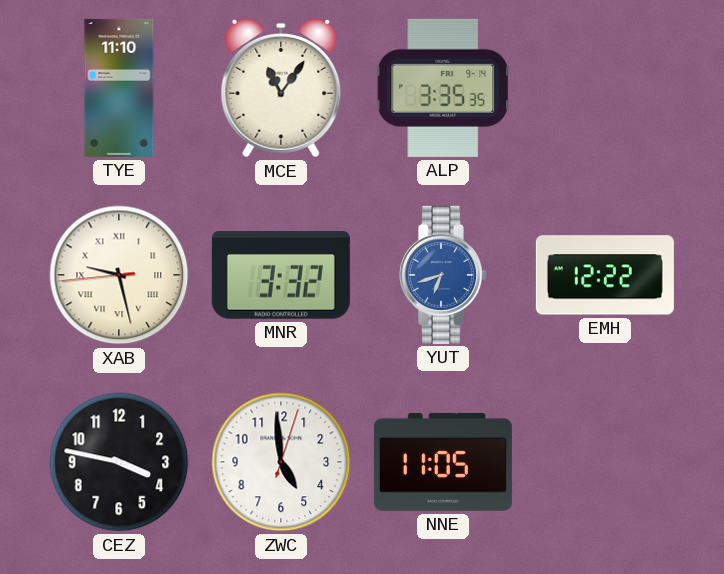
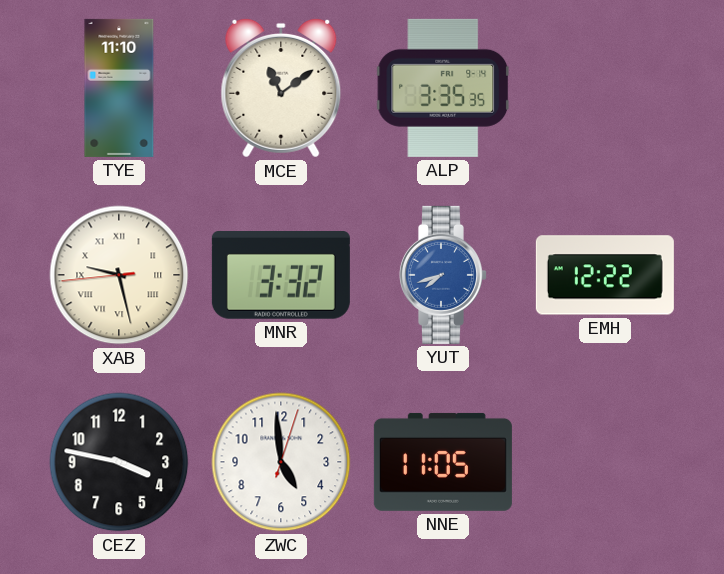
MCE: 11:06 -> 11:09 (281, 88)
YUT: 6:42 -> 7:42 (443, 275)
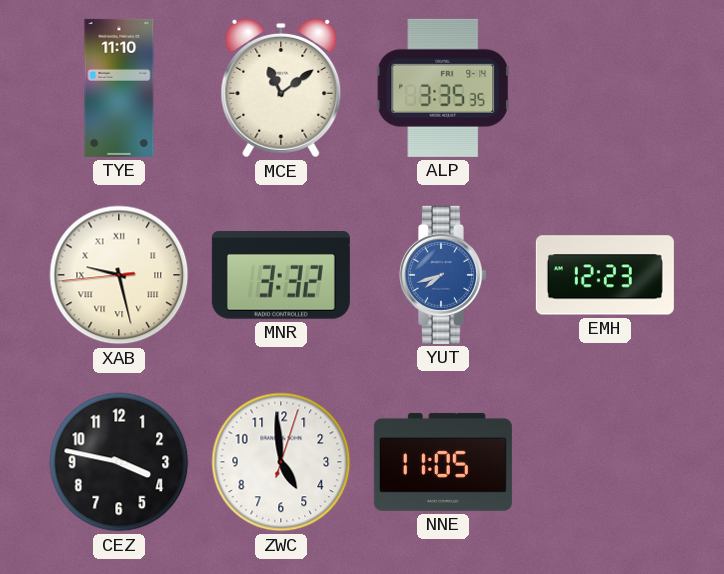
EMH: 12:22 -> 12:23 (605, 275)
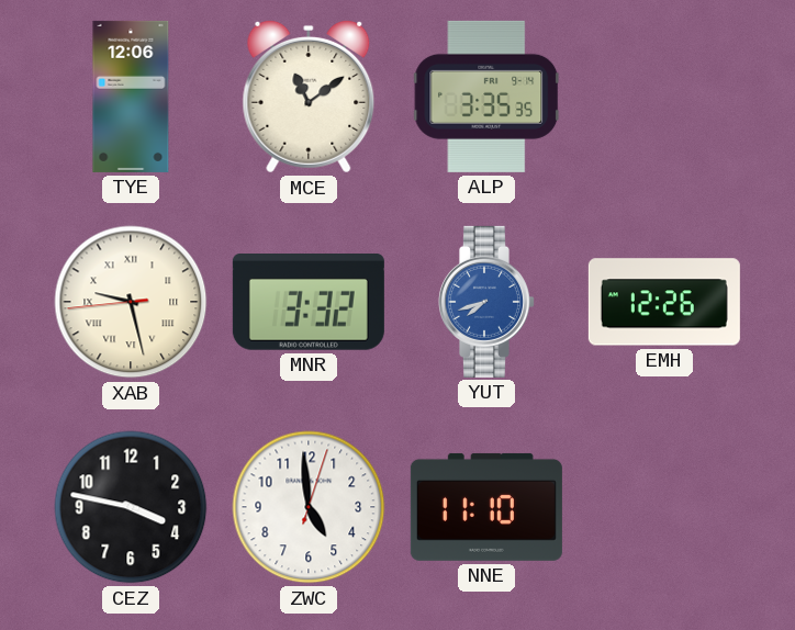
TYE: 11:10 -> 12:06 (131, 97)
EMH: 12:23 -> 12:26 (664, 302)
NNE: 11:05 -> 11:10 (486, 507)
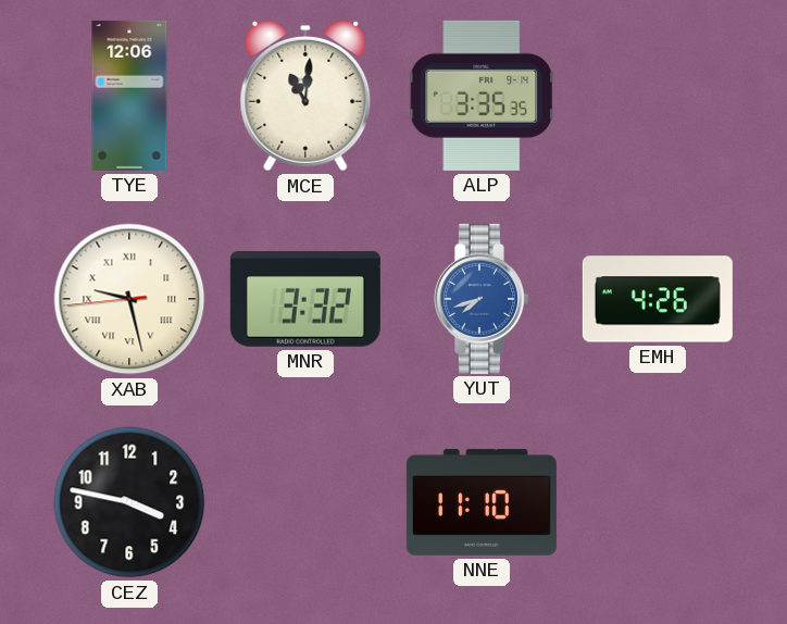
MCE: 11:09 -> 11:01 (305, 96)
EMH: 12:26 -> 4:26 (658, 299)
ZWC: 4:59 -> none (309, 507)
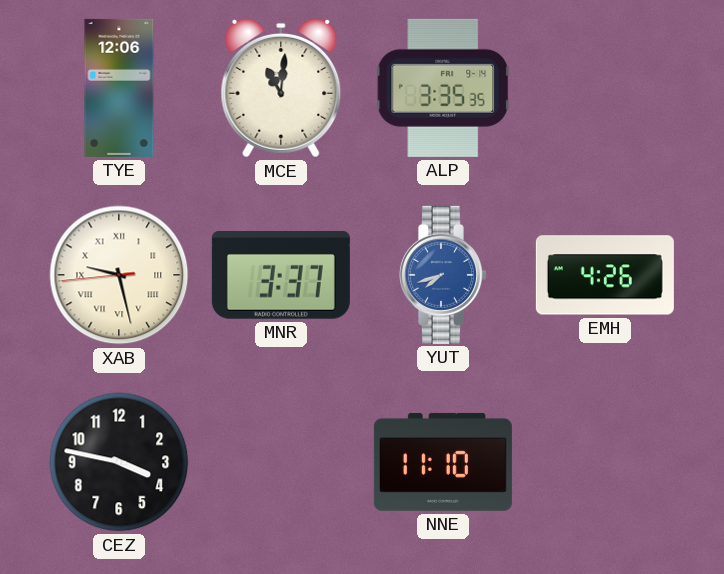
MNR: 3:32 -> 3:37 (281, 276)
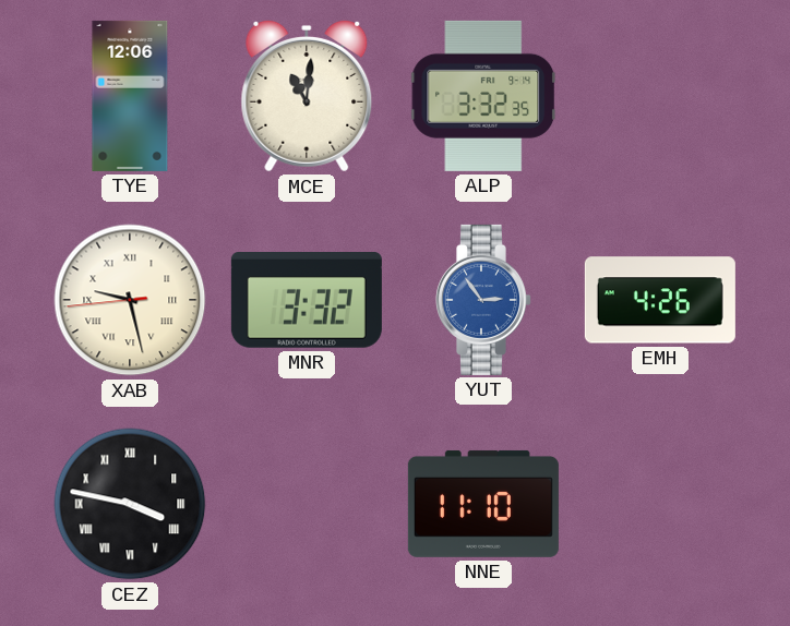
ALP: 3:35 -> 3:32 (483, 96)
MNR: 3:37 -> 3:32 (307, 301)
YUT: 7:42 -> 2:54 (483, 300)
CEZ numerals: Arabic -> Roman (130, 504)
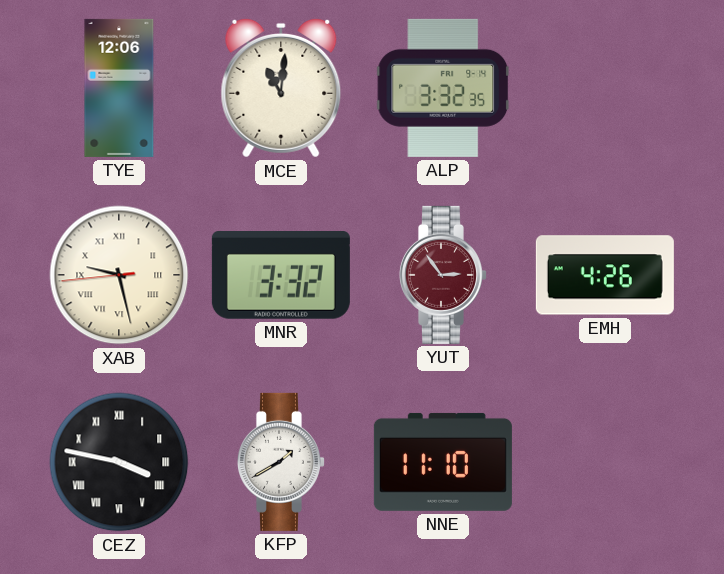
YUT dial: blue -> burgundy (443, 275)
KFP: none -> 1:40 (281, 462)
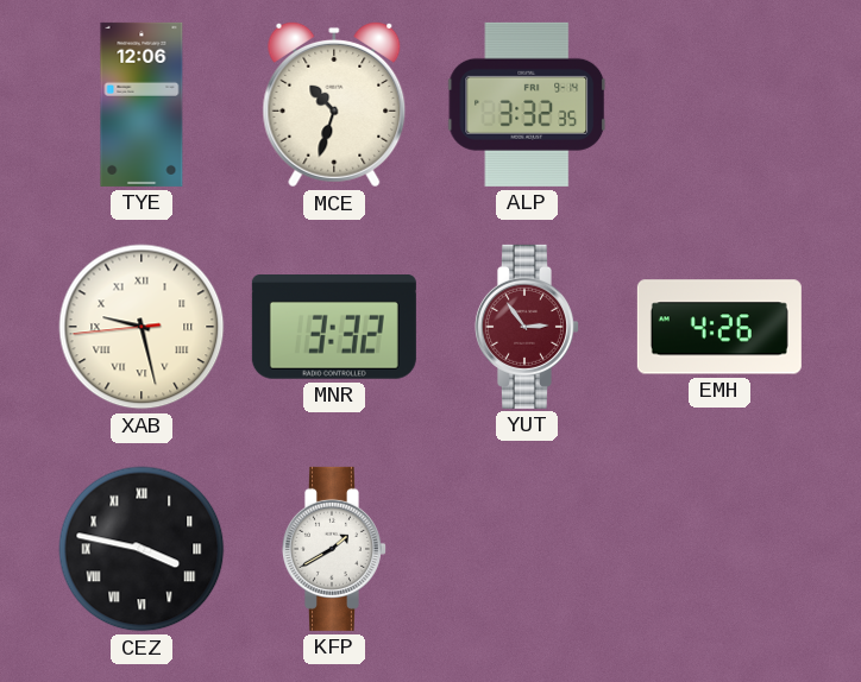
MCE: 11:01 -> 10:33 (334, 105)
NNE: 11:10 -> none (443, 462)
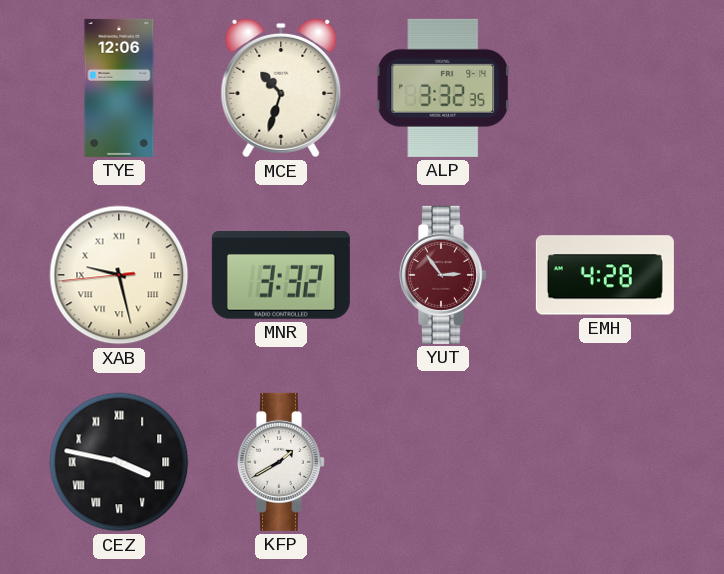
EMH: 4:26 -> 4:28 (605, 275)
